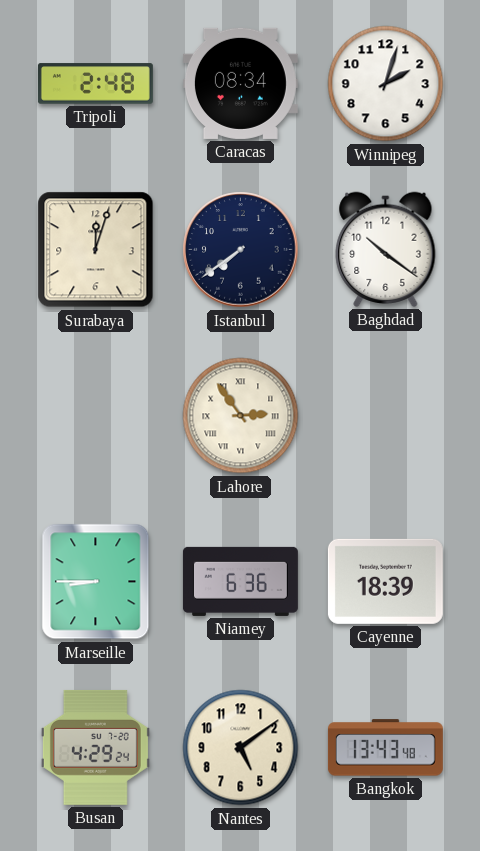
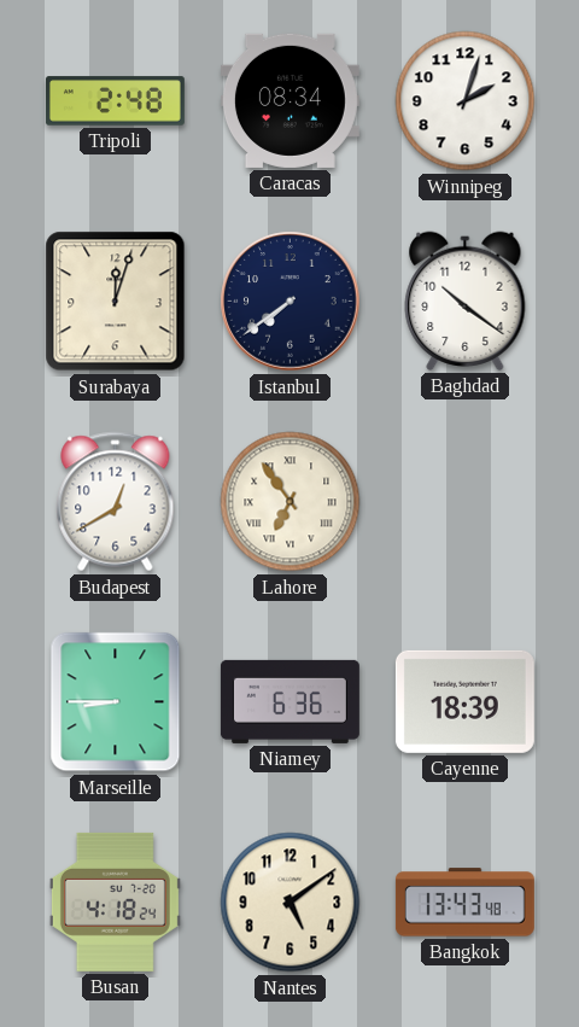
Budapest: none -> 12:40 (116, 502)
Lahore: 2:54 -> 6:54 (291, 502)
Busan: 4:29 -> 4:18 (115, 901)
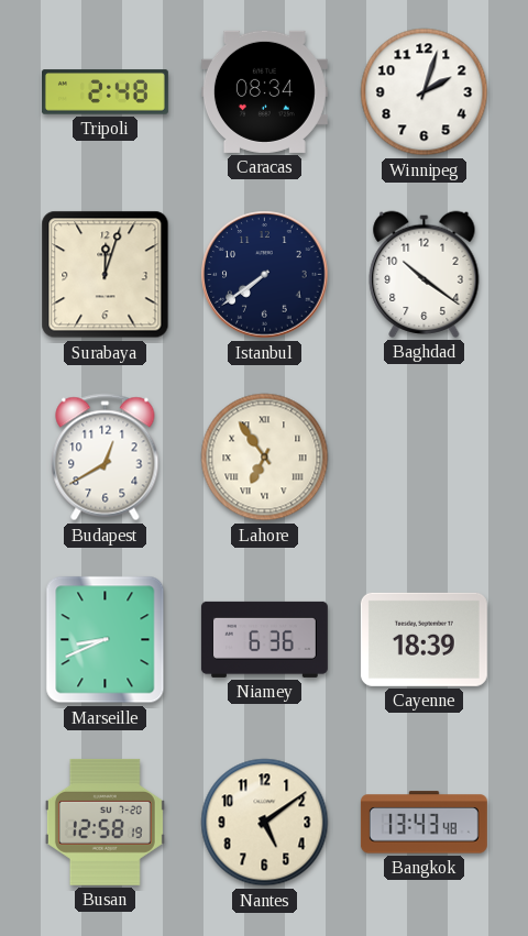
Marseille: 8:45 -> 8:41 (106, 640)
Busan: 4:18 -> 12:58 (105, 822)
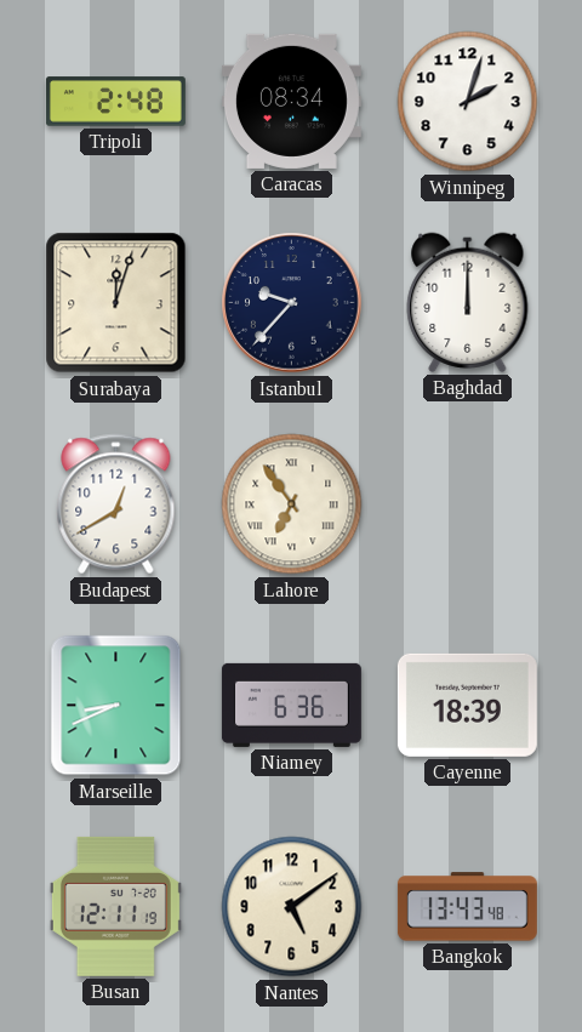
Istanbul: 7:39 -> 9:37 (292, 303)
Baghdad: 10:21 -> 12:00 (468, 302)
Busan: 12:58 -> 12:11 (115, 906)
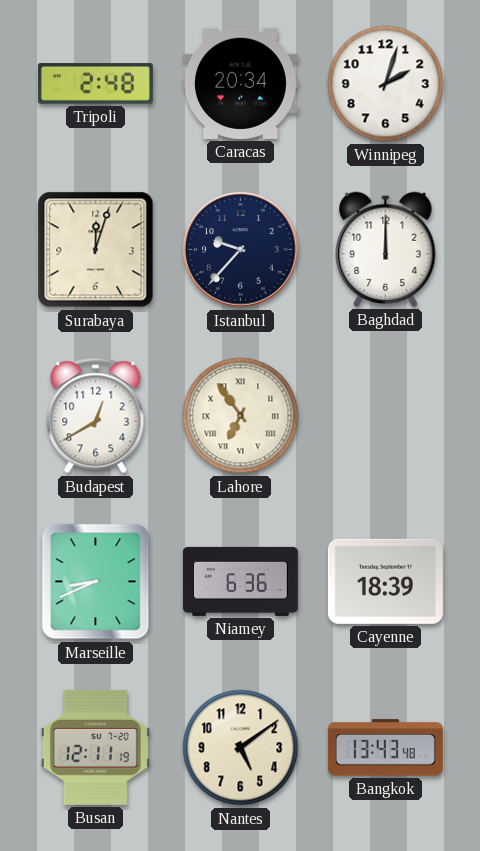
Caracas: 08:34 -> 20:34 (240, 83)
